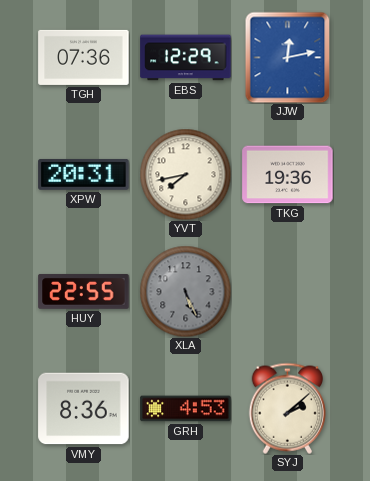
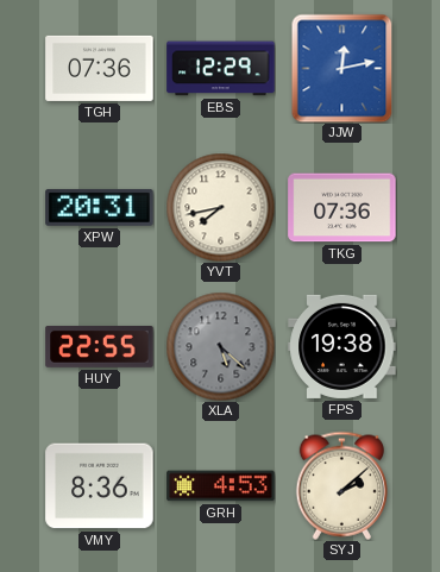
TKG: 19:36 -> 07:36 (342, 208)
XLA: 5:26 -> 5:22 (220, 346)
FPS: none -> 19:38 (342, 346)
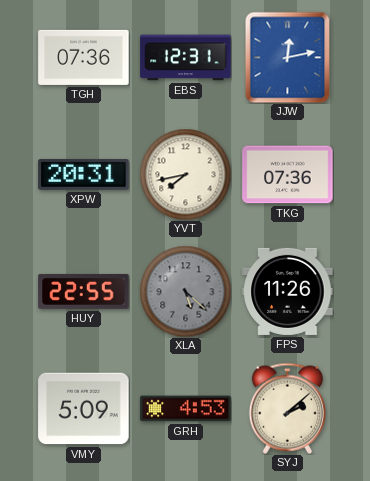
EBS: 12:29 -> 12:31 (186, 58)
FPS: 19:38 -> 11:26 (288, 291)
VMY: 8:36 -> 5:09 (84, 409)
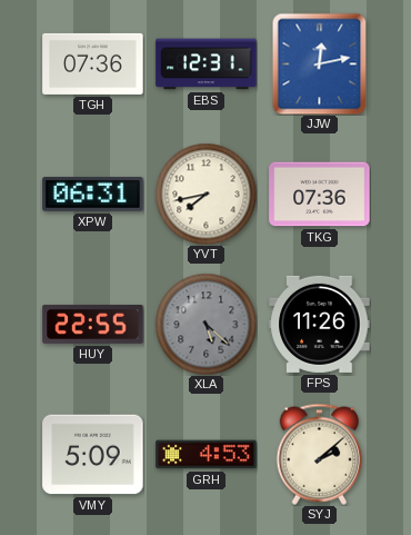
XPW: 20:31 -> 06:31 (93, 194)
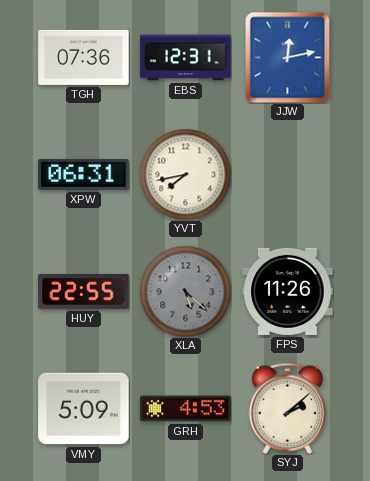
TKG: 07:36 -> none (320, 195)
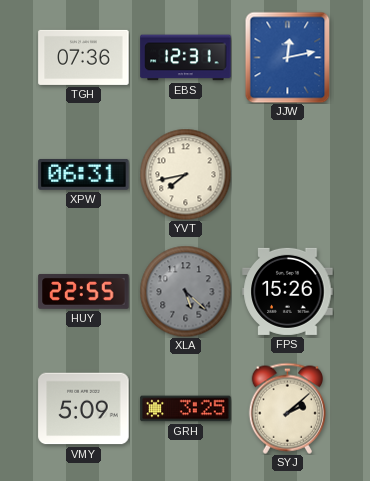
FPS: 11:26 -> 15:26 (288, 291)
GRH: 4:53 -> 3:25 (186, 409)
